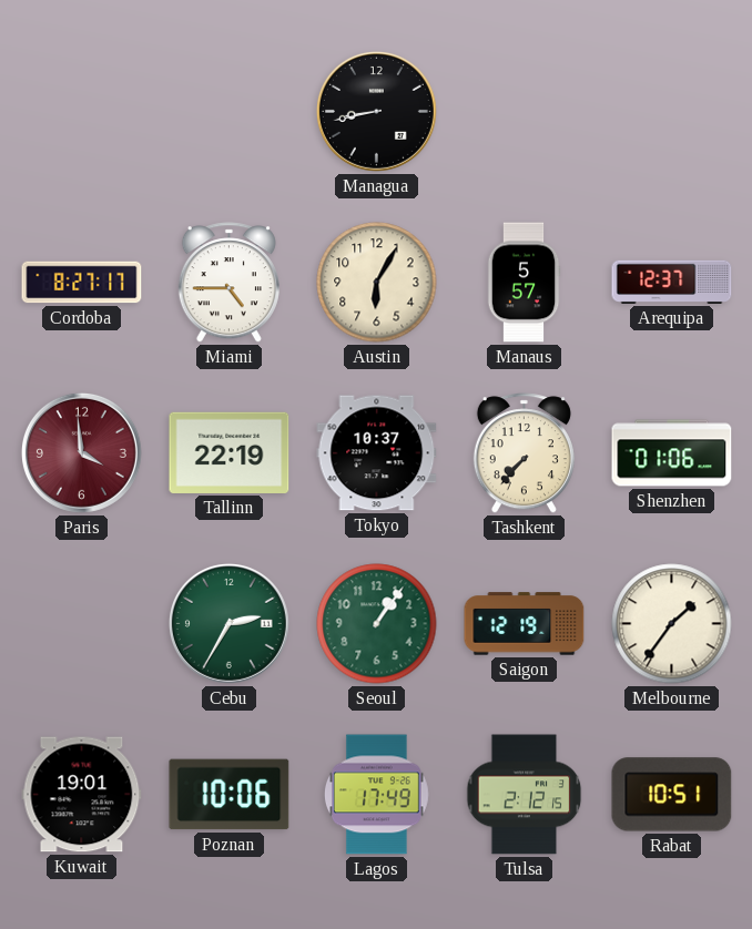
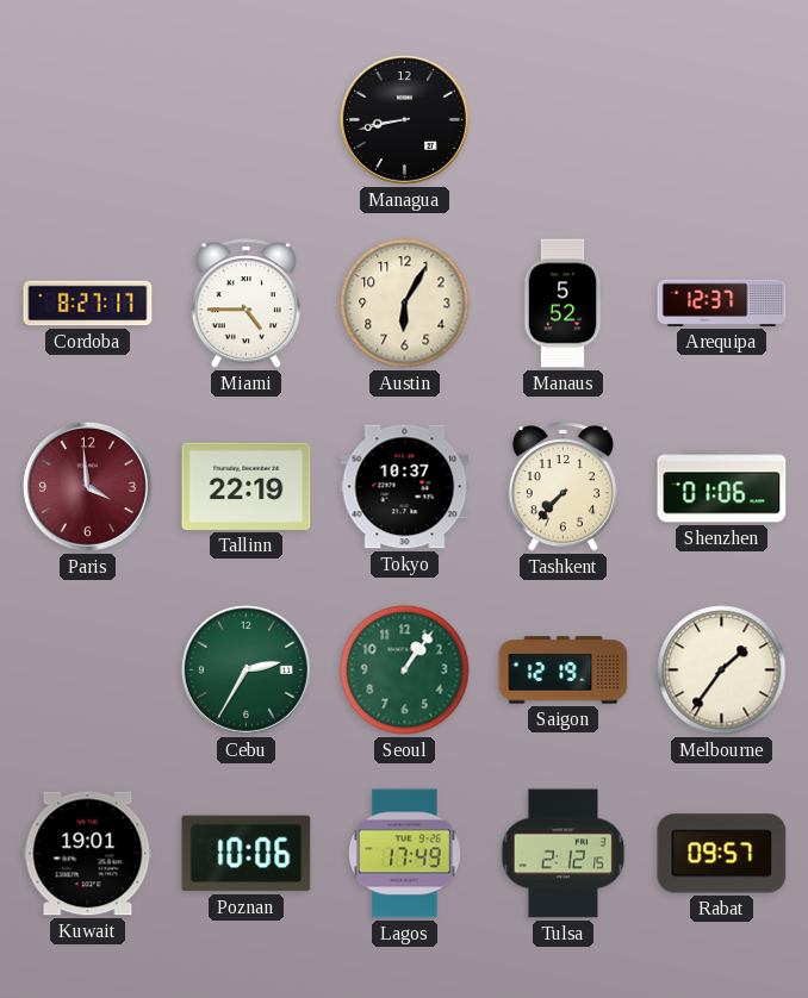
Manaus: 5:57 -> 5:52 (563, 304)
Rabat: 10:51 -> 09:57 (722, 854)
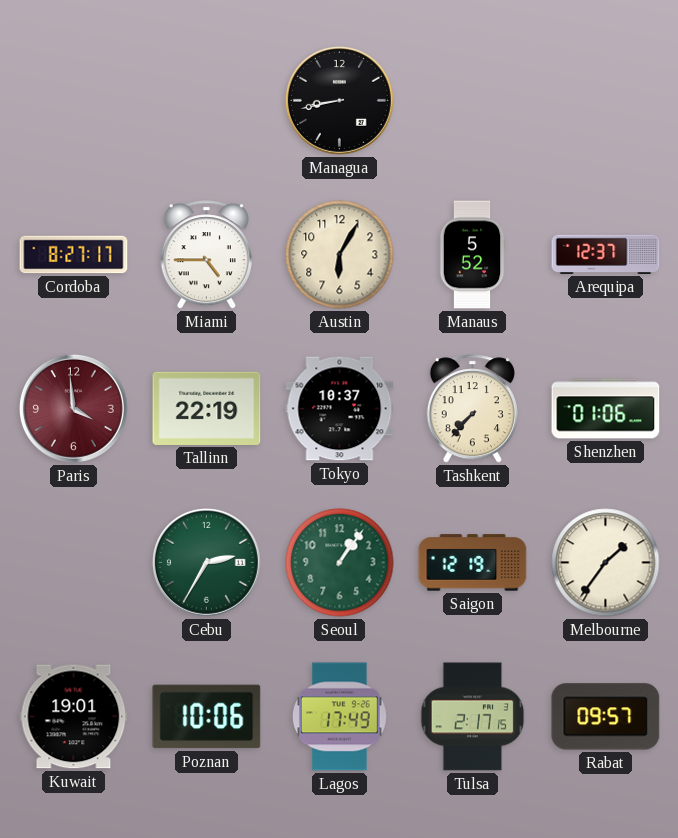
Tulsa: 2:12 -> 2:17 (473, 717)
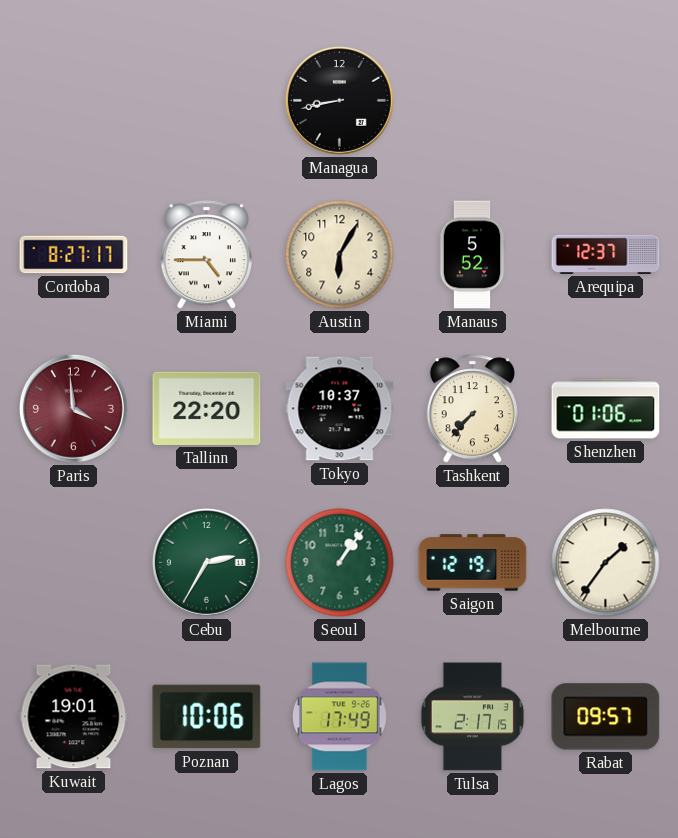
Tallinn: 22:19 -> 22:20 (207, 408)
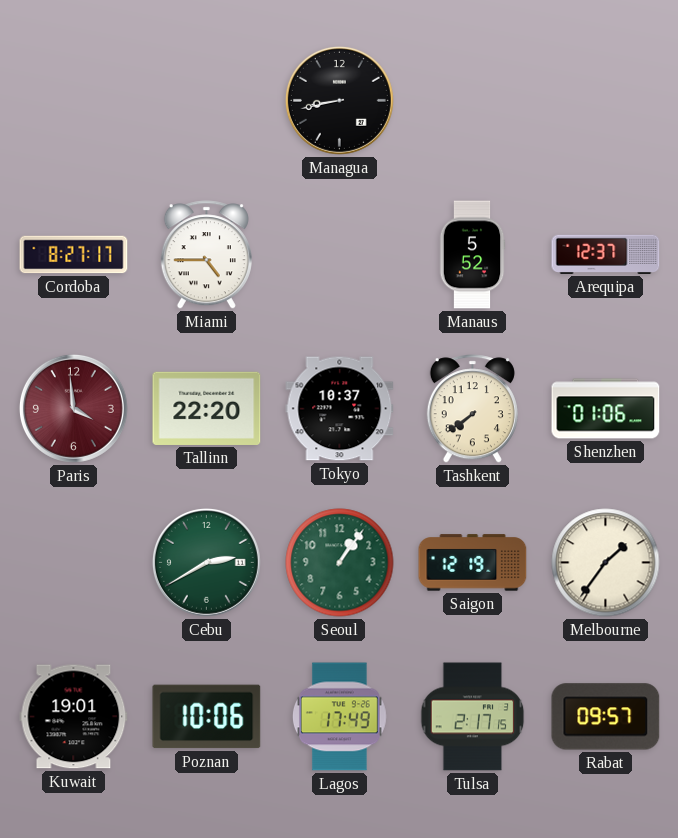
Austin: 6:05 -> none (340, 255)
Tashkent: 7:37 -> 7:39 (472, 409)
Cebu: 2:35 -> 2:40 (206, 562)
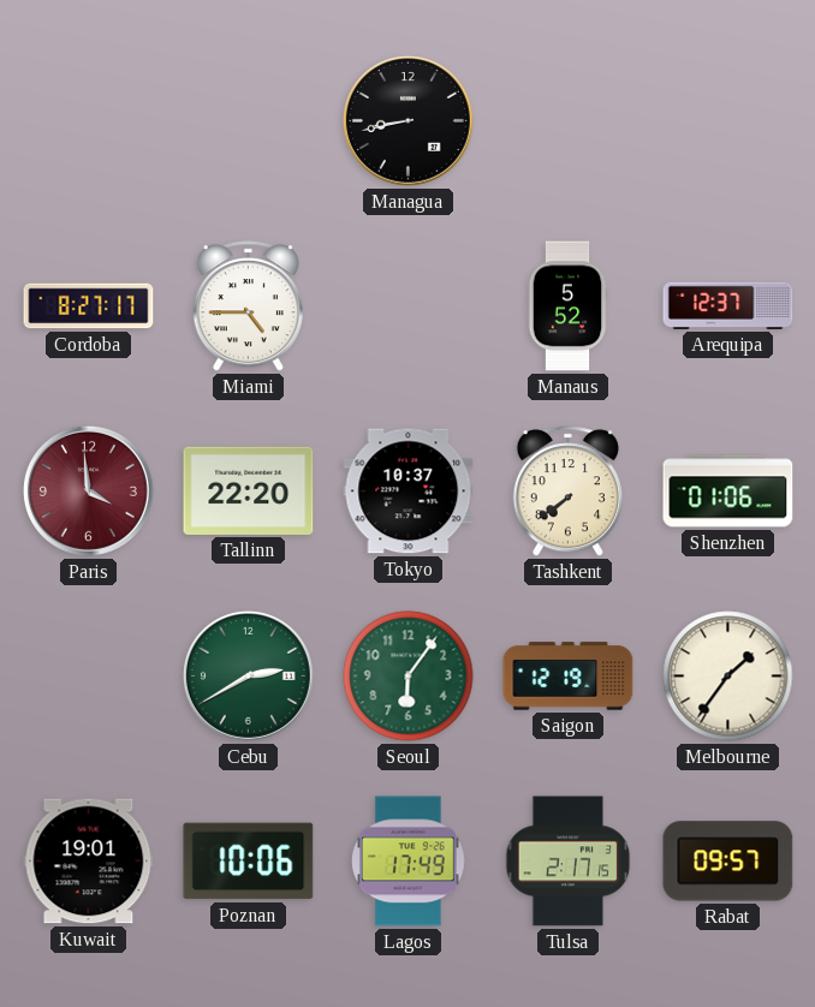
Seoul: 1:06 -> 6:06 (409, 677)
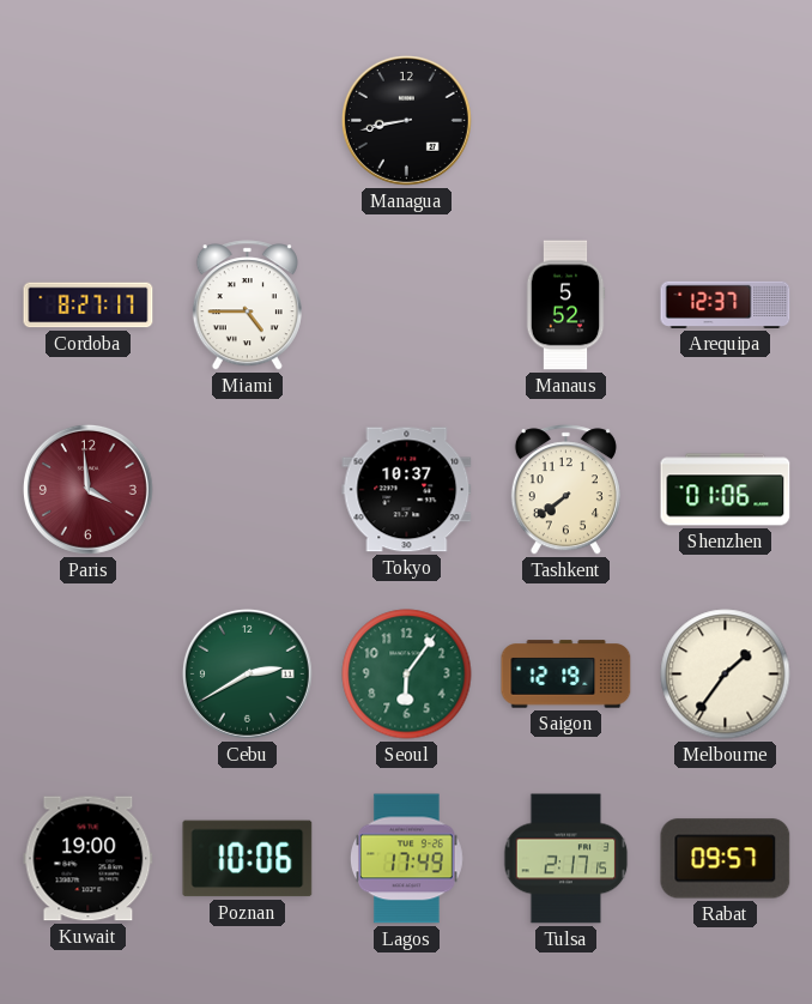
Tallinn: 22:20 -> none (249, 490)
Kuwait: 19:01 -> 19:00 (89, 859)
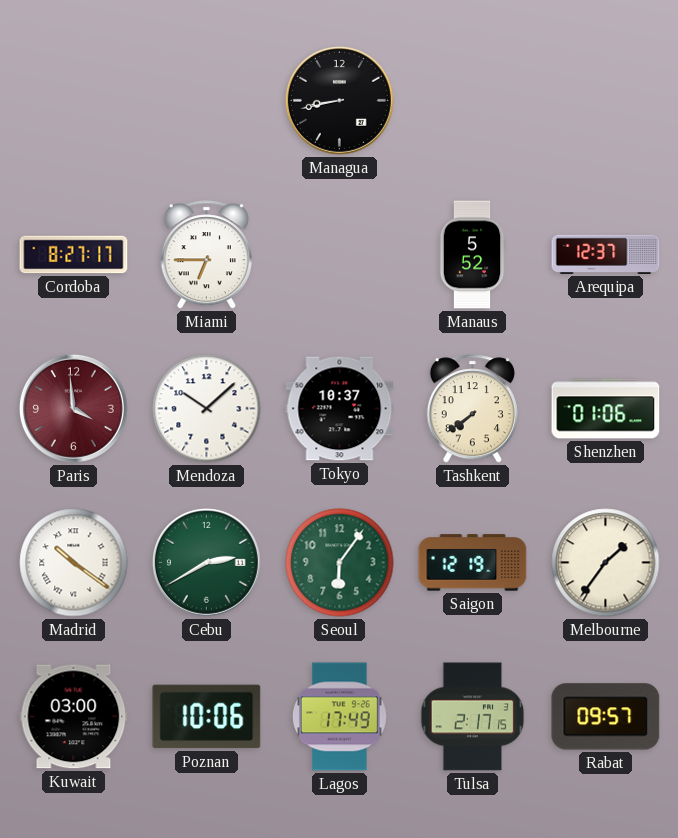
Miami: 4:45 -> 6:45 (206, 255)
Mendoza: none -> 10:08 (207, 409)
Madrid: none -> 10:21 (74, 563)
Kuwait: 19:00 -> 03:00 (74, 717)
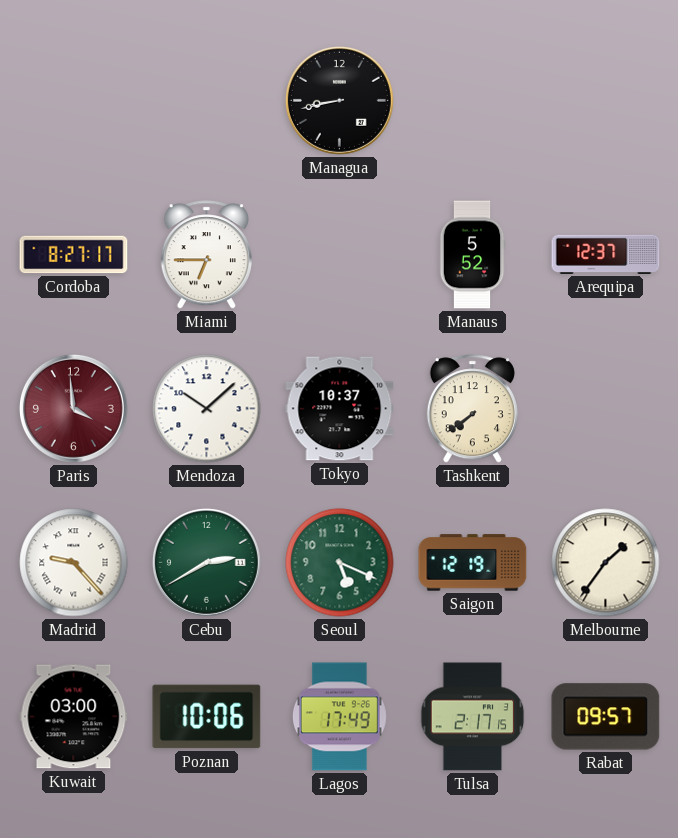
Shenzhen: 01:06 -> none (606, 409)
Madrid: 10:21 -> 9:23 (74, 563)
Seoul: 6:06 -> 5:19 (340, 563)
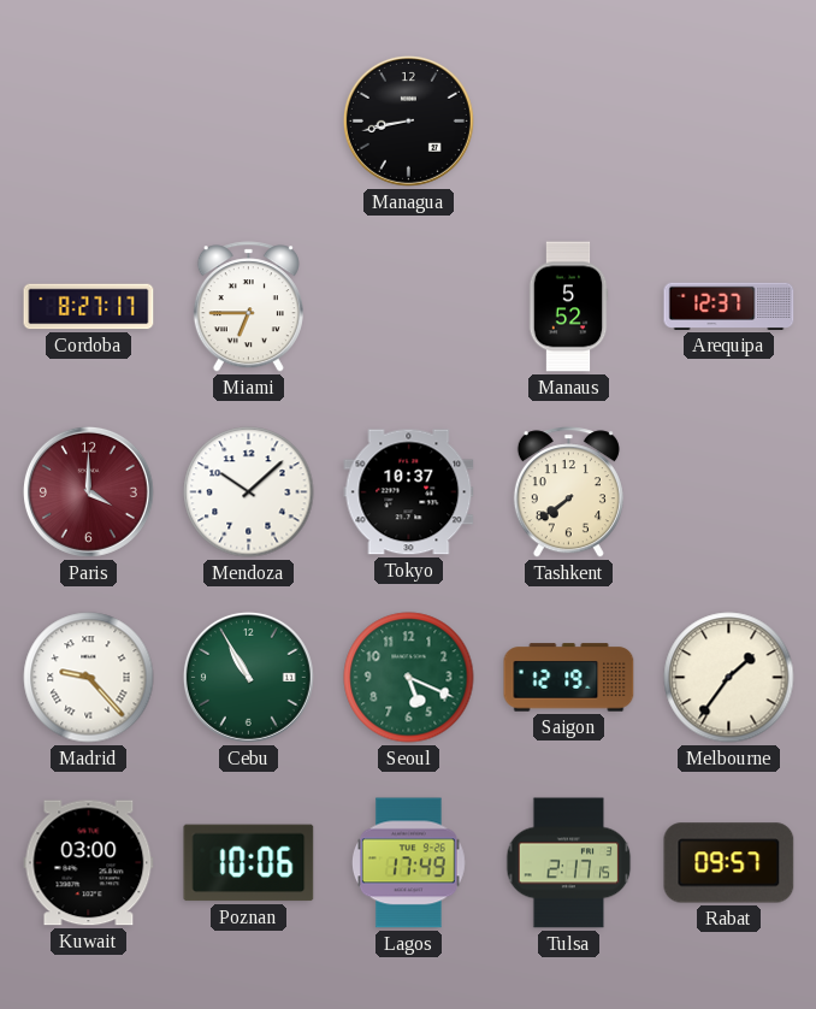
Paris: 3:59 -> 4:00 (88, 491)
Cebu: 2:40 -> 10:55 (248, 677)
